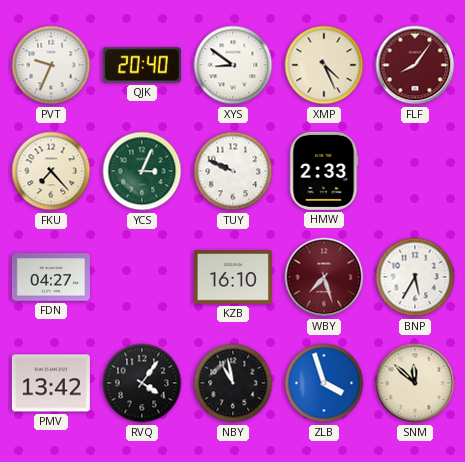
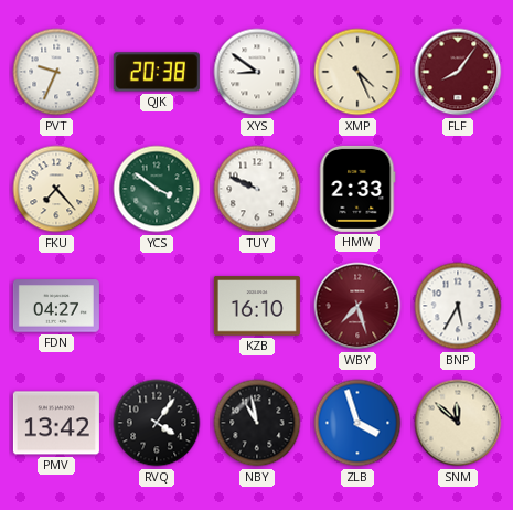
QJK: 20:40 -> 20:38 (157, 72)
YCS: 3:04 -> 3:51 (157, 189)
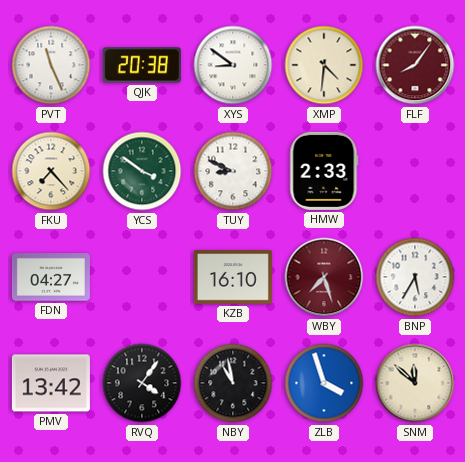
PVT: 9:34 -> 11:26 (51, 65)
XMP: 4:26 -> 4:31 (324, 65)
TUY: 9:49 -> 8:49 (233, 171)
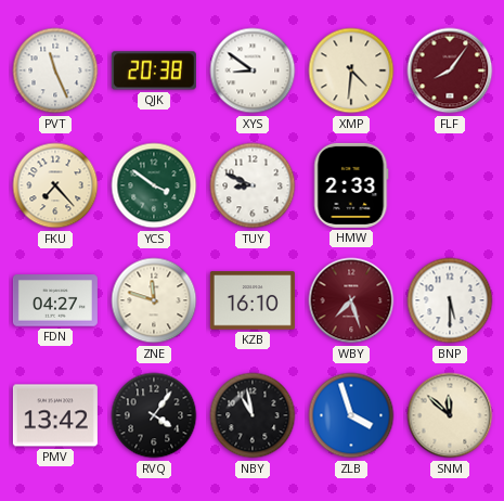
ZNE: none -> 11:48 (154, 300)
BNP: 5:35 -> 5:30 (450, 300)
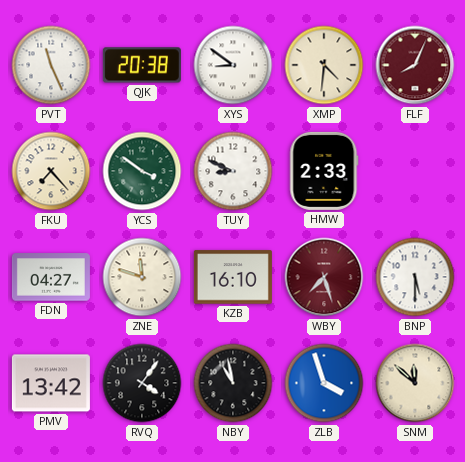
FLF: 8:06 -> 8:04 (415, 65)
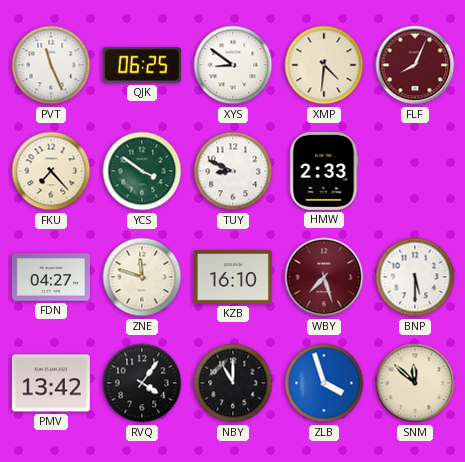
QJK: 20:38 -> 06:25 (142, 65)
NBY: 10:58 -> 11:00 (233, 383)
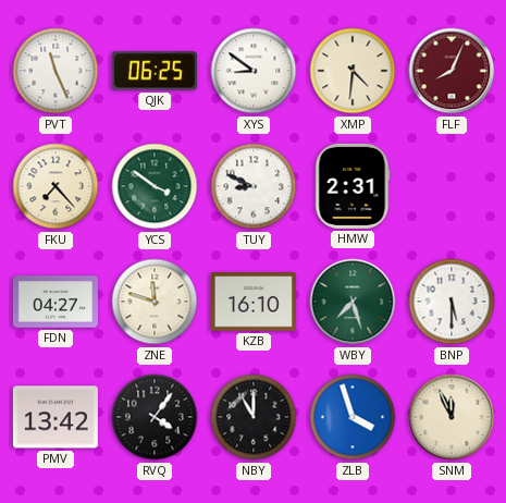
HMW: 2:33 -> 2:31 (353, 186)
WBY dial: burgundy -> green (353, 302)
SNM: 11:52 -> 11:56 (452, 417)
